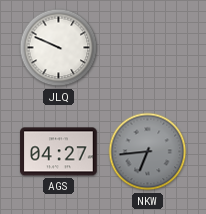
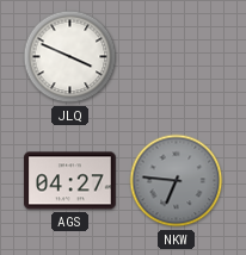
JLQ: 9:49 -> 3:49 (70, 57)
NKW: 6:44 -> 6:46 (177, 181)
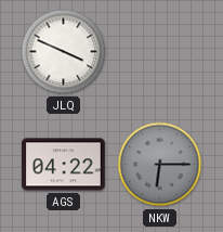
AGS: 04:27 -> 04:22 (64, 165)
NKW: 6:46 -> 6:15 (160, 165)
